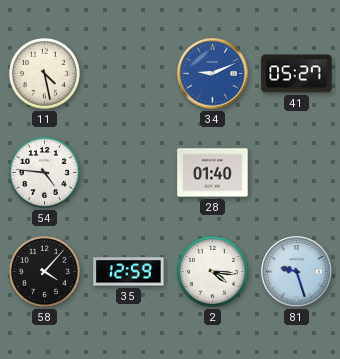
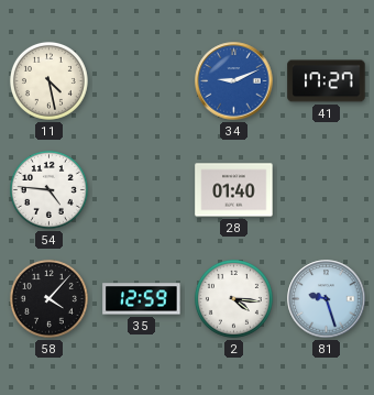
41: 05:27 -> 17:27 (327, 81)
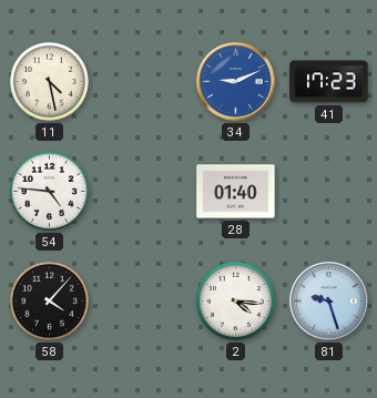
41: 17:27 -> 17:23 (329, 82)
35: 12:59 -> none (142, 299)
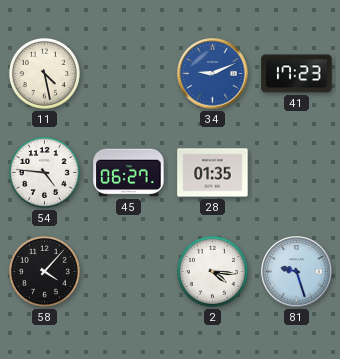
45: none -> 06:27 (129, 173)
28: 01:40 -> 01:35 (213, 173)
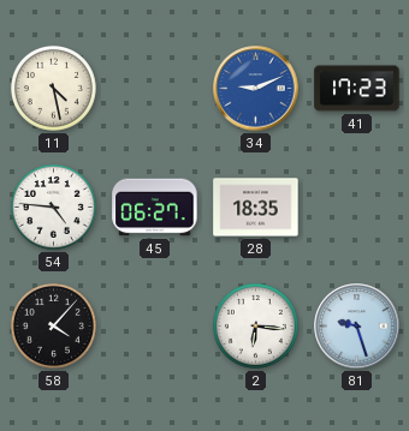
28: 01:35 -> 18:35 (256, 208)
2: 4:16 -> 6:16 (255, 325)
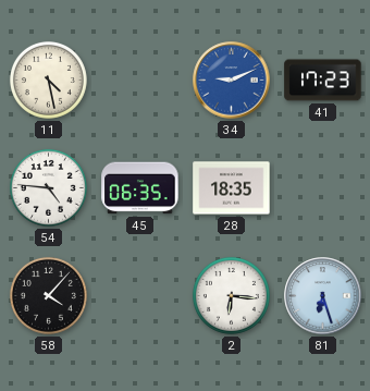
45: 06:27 -> 06:35 (140, 188)
81: 9:27 -> 6:27 (323, 296)
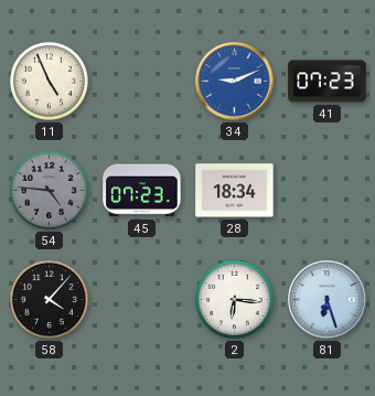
11: 4:28 -> 4:56 (49, 81)
41: 17:23 -> 07:23 (328, 82)
54 dial: white -> grey (49, 190)
45: 06:35 -> 07:23 (142, 191)
28: 18:35 -> 18:34 (235, 191)
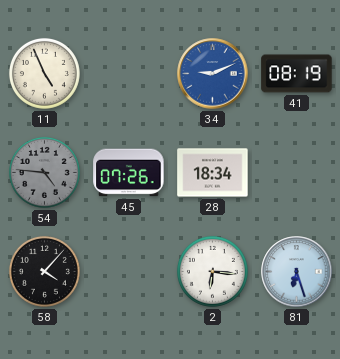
41: 07:23 -> 08:19 (297, 74)
45: 07:23 -> 07:26 (129, 173)
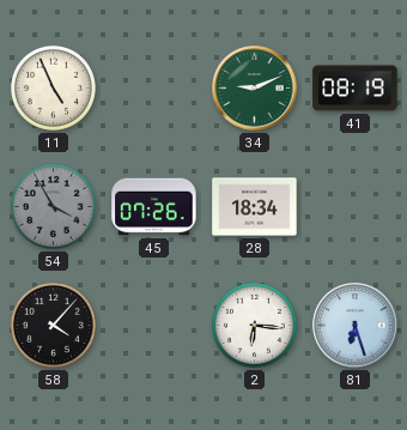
34 dial: blue -> green (255, 89)
54: 4:46 -> 3:55 (53, 206)
